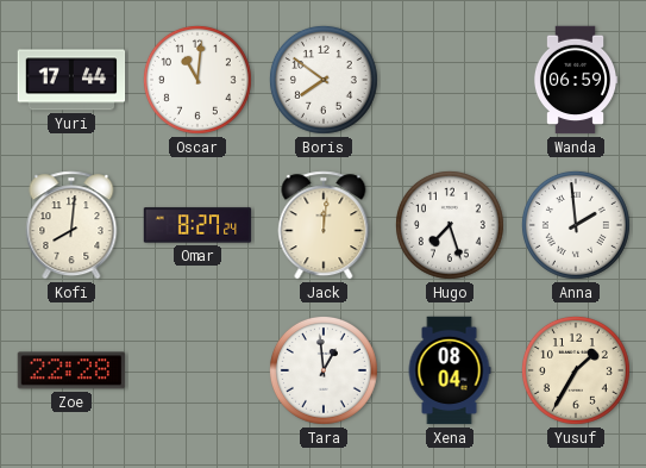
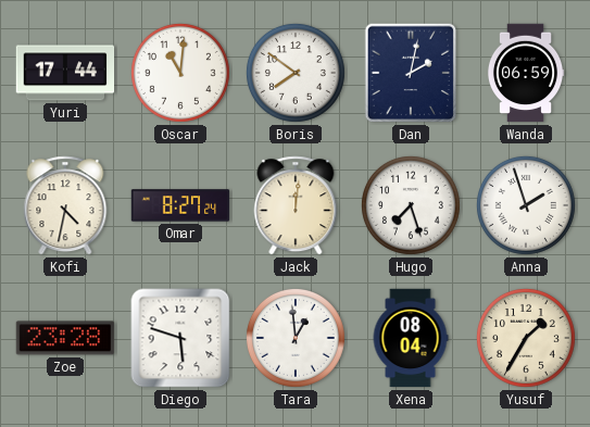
Dan: none -> 2:02 (411, 73)
Kofi: 8:01 -> 4:32 (65, 205)
Anna: 1:59 -> 1:57 (526, 205)
Zoe: 22:28 -> 23:28 (65, 338)
Diego: none -> 5:48 (180, 338)
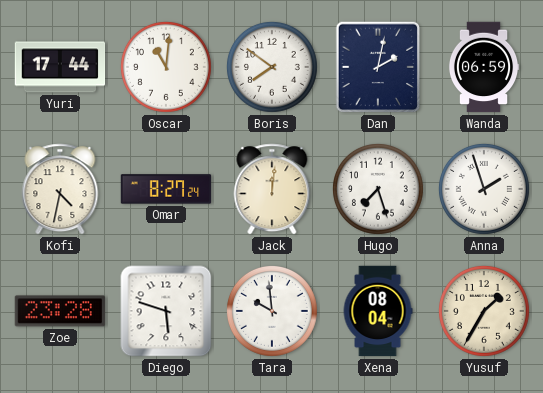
Tara: 12:59 -> 9:59 (272, 311)
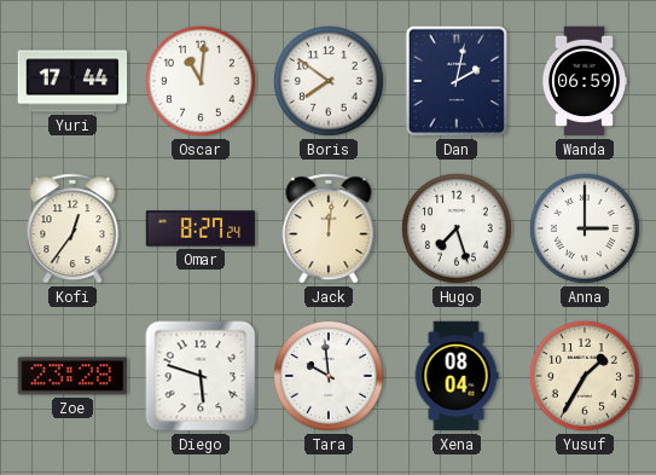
Kofi: 4:32 -> 12:36 (72, 228)
Anna: 1:57 -> 3:00 (585, 228)
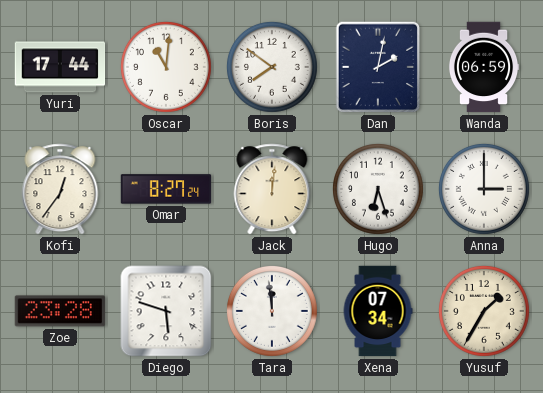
Hugo: 7:27 -> 6:27 (378, 189)
Tara: 9:59 -> 11:59 (272, 311)
Xena: 08:04 -> 07:34 (378, 311)
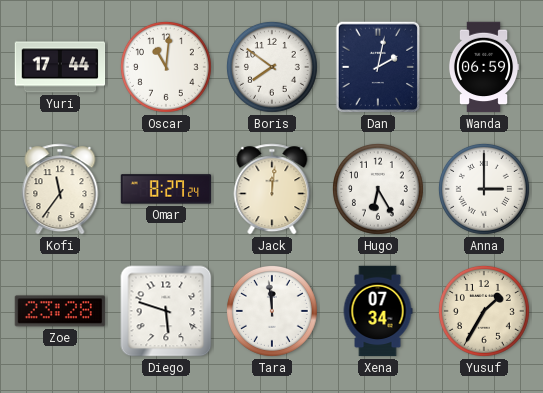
Kofi: 12:36 -> 11:36 (60, 189)
Hugo: 6:27 -> 6:25 (378, 189)
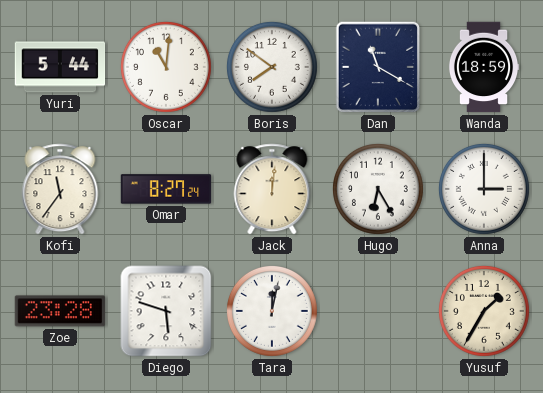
Yuri: 17:44 -> 5:44 (60, 67)
Dan: 2:02 -> 11:20 (378, 67)
Wanda: 06:59 -> 18:59 (484, 67)
Tara: 11:59 -> 12:02 (272, 311)
Xena: 07:34 -> none (378, 311)
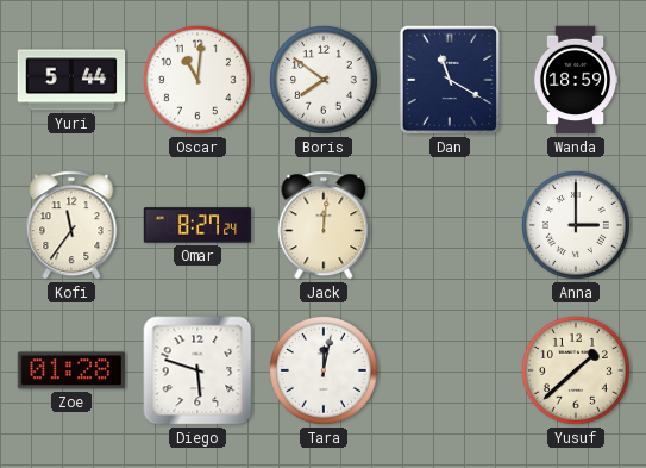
Hugo: 6:25 -> none (378, 189)
Zoe: 23:28 -> 01:28 (71, 370)
Yusuf: 1:35 -> 1:38 (576, 370)
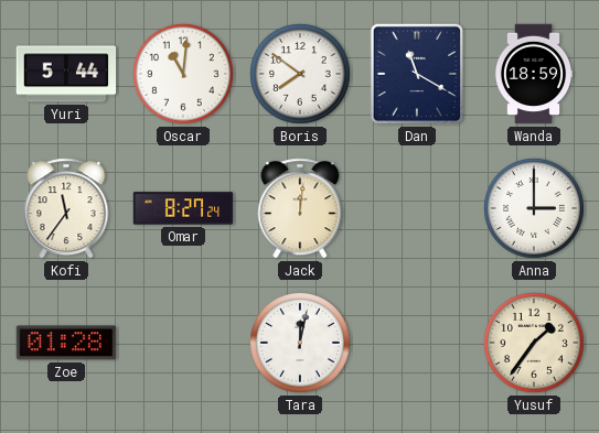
Diego: 5:48 -> none (197, 370)
Yusuf: 1:38 -> 1:36 (534, 343)
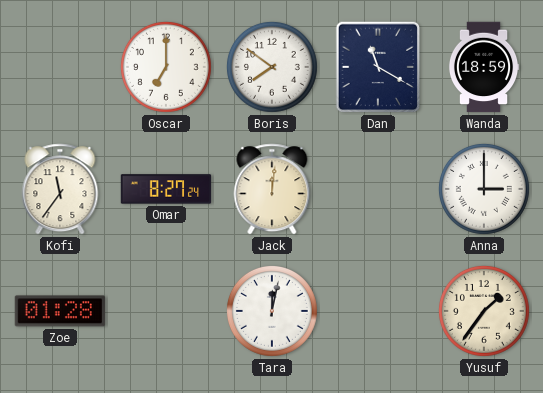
Yuri: 5:44 -> none (66, 74)
Oscar: 11:01 -> 7:00 (166, 67)
